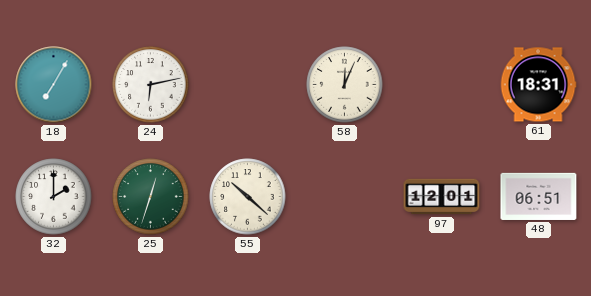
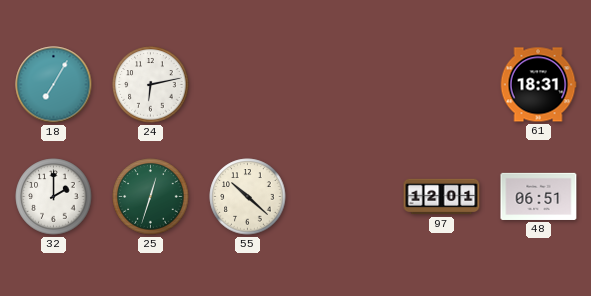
58: 12:04 -> none (345, 85)
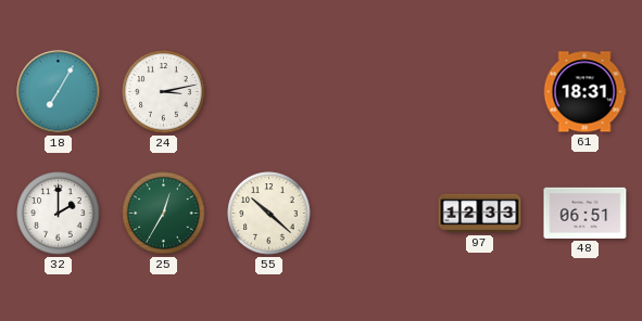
24: 6:13 -> 3:13 (164, 92)
25: 12:33 -> 12:35 (164, 214)
97: 12:01 -> 12:33 (480, 214)
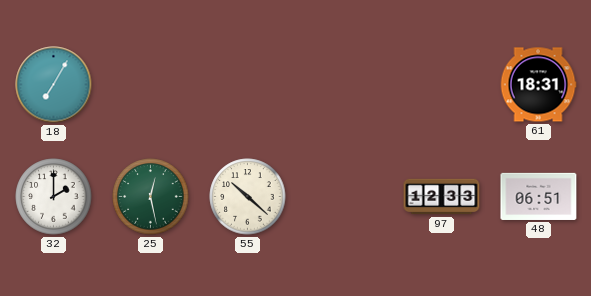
24: 3:13 -> none (164, 92)
25: 12:35 -> 12:28 (151, 197)
